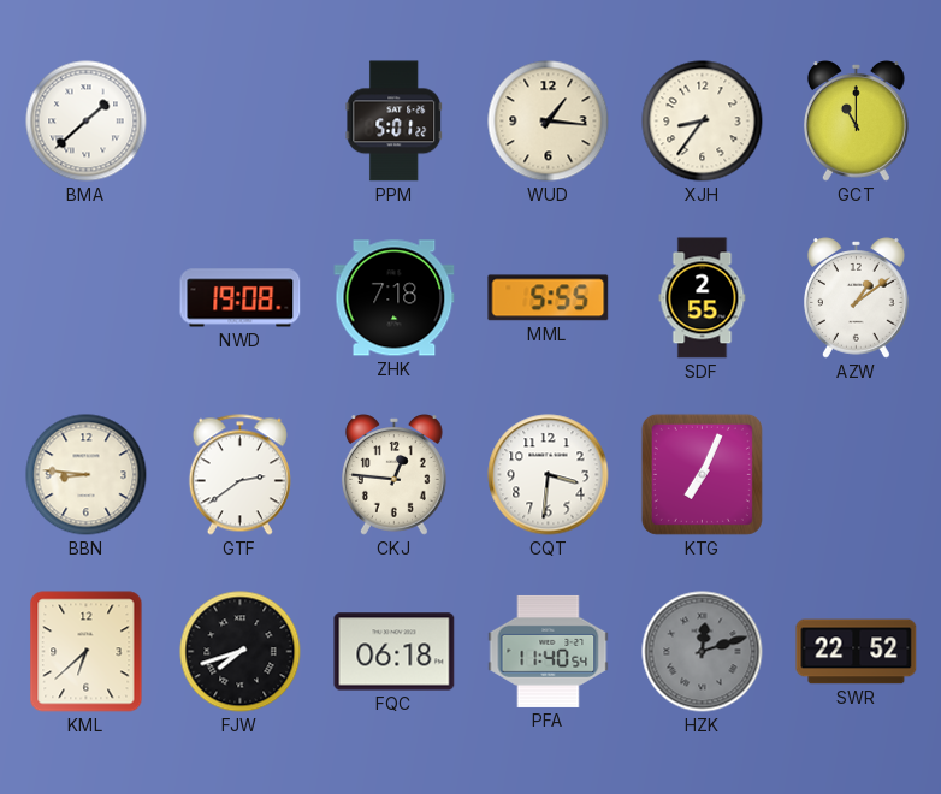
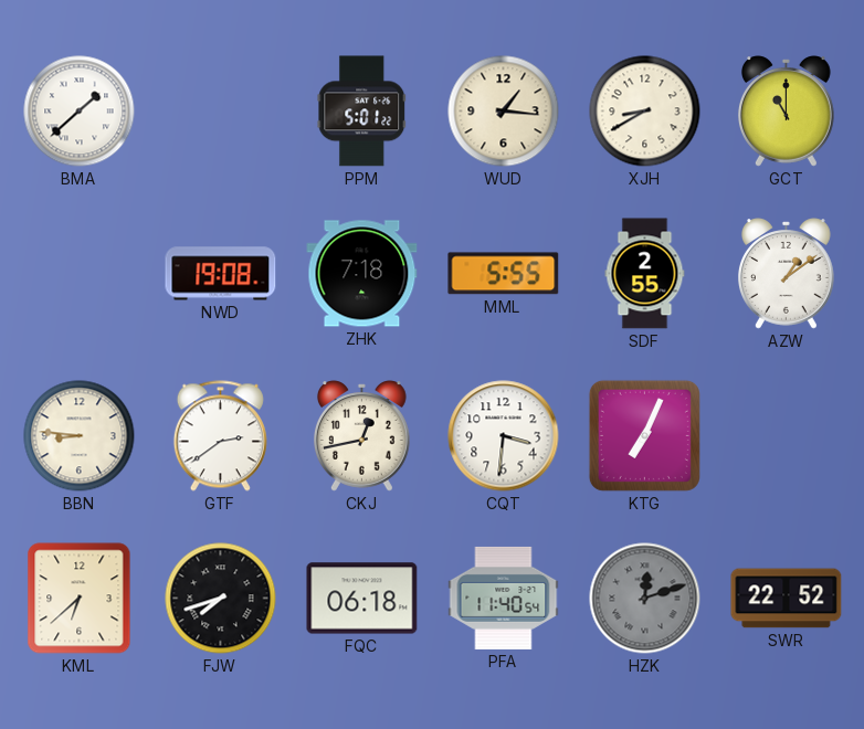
XJH: 8:36 -> 8:40 (645, 112)
CKJ: 12:46 -> 12:43 (362, 436)
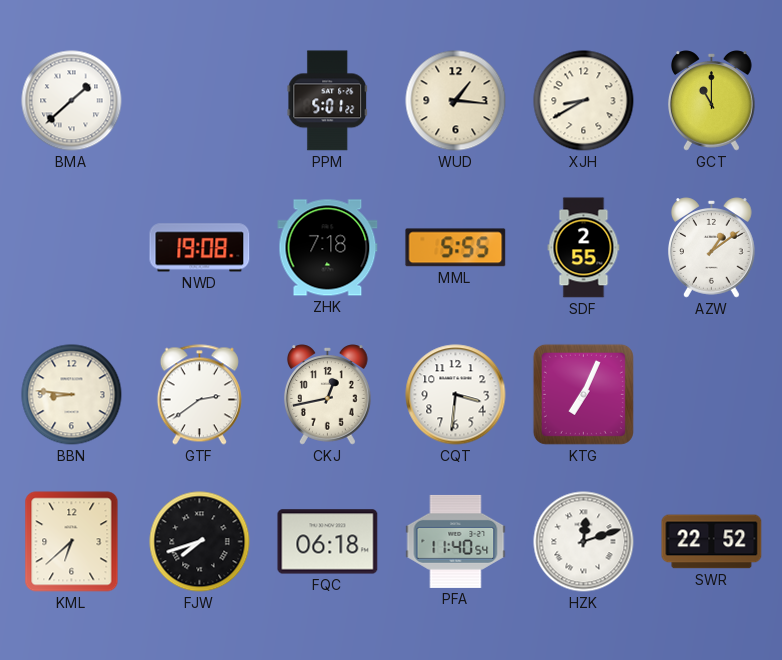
HZK dial: grey -> white (584, 542)
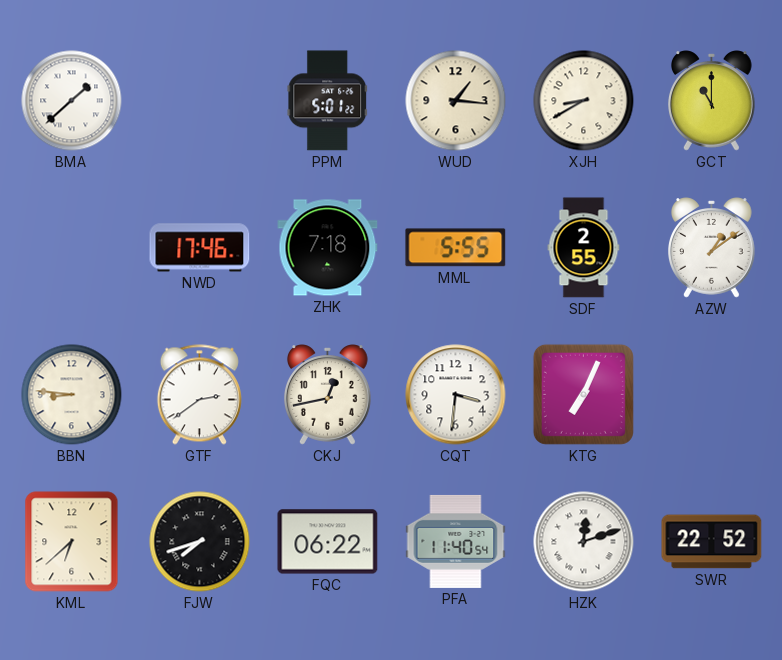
NWD: 19:08 -> 17:46 (200, 248)
FQC: 06:18 -> 06:22 (328, 542)
